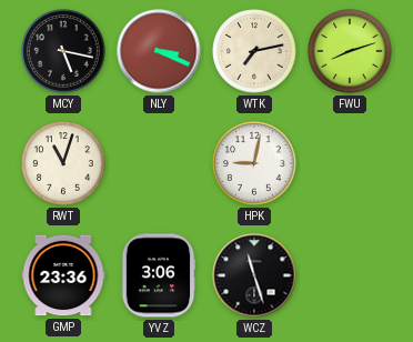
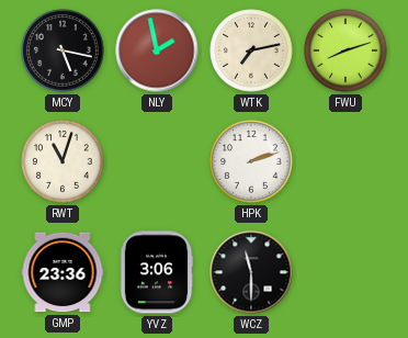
NLY: 3:19 -> 1:58 (157, 50)
HPK: 9:02 -> 2:12 (251, 161)
WCZ: 11:27 -> 11:30 (251, 272)
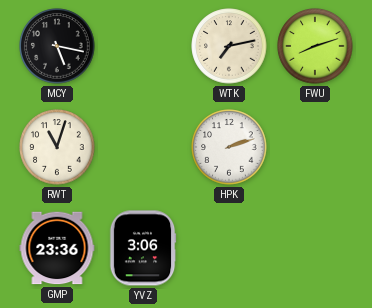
NLY: 1:58 -> none (157, 50)
WCZ: 11:30 -> none (251, 272)
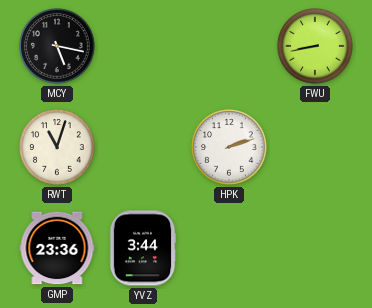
WTK: 7:13 -> none (229, 46)
FWU: 8:12 -> 8:43 (315, 46)
YVZ: 3:06 -> 3:44 (143, 248)
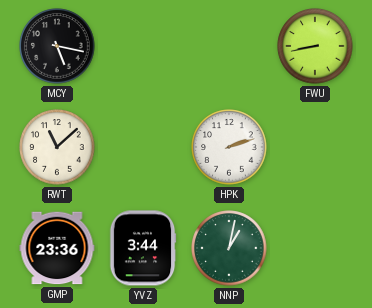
RWT: 11:03 -> 11:08 (57, 147)
NNP: none -> 1:02 (229, 248)
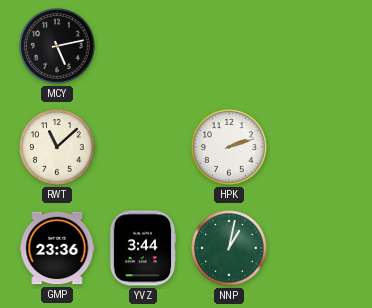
MCY: 5:17 -> 5:13 (57, 46)
FWU: 8:43 -> none (315, 46)
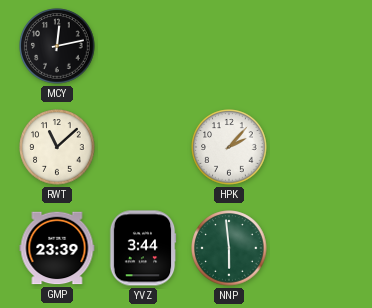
MCY: 5:13 -> 12:13 (57, 46)
HPK: 2:12 -> 2:07 (229, 147)
GMP: 23:36 -> 23:39 (57, 248)
NNP: 1:02 -> 5:59 (229, 248)
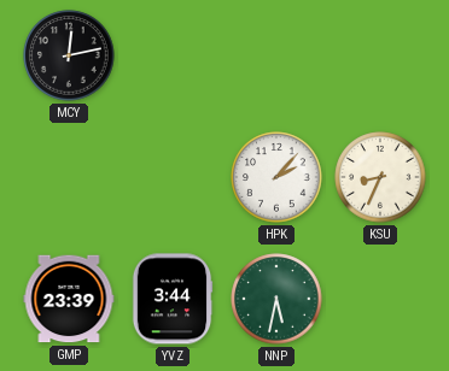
RWT: 11:08 -> none (57, 147)
KSU: none -> 8:34 (380, 177)
NNP: 5:59 -> 5:32 (276, 299)
